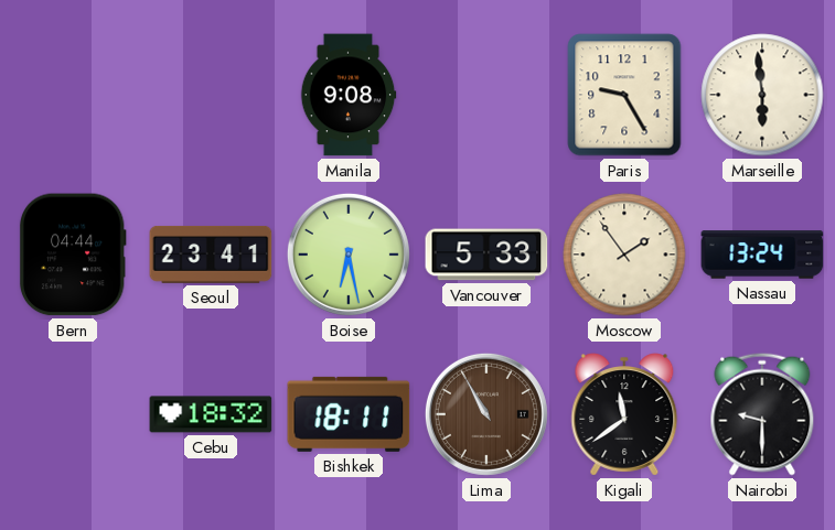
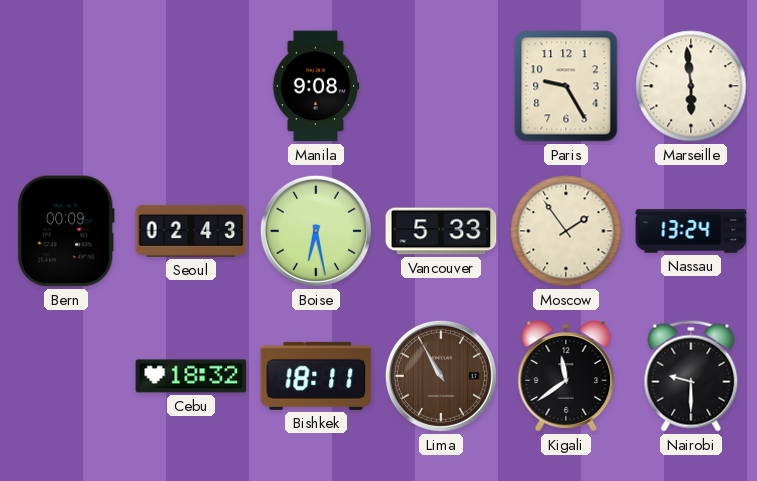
Bern: 04:44 -> 00:09 (66, 231)
Seoul: 23:41 -> 02:43 (191, 231)
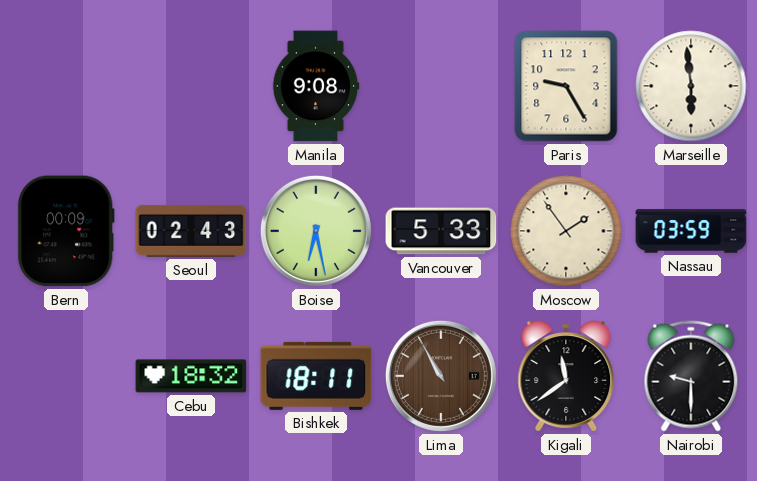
Nassau: 13:24 -> 03:59 (691, 231)
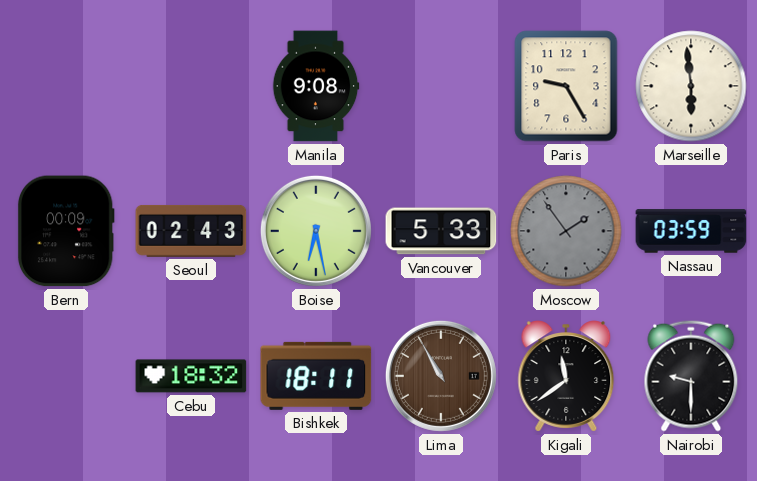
Moscow dial: cream -> grey (566, 231)
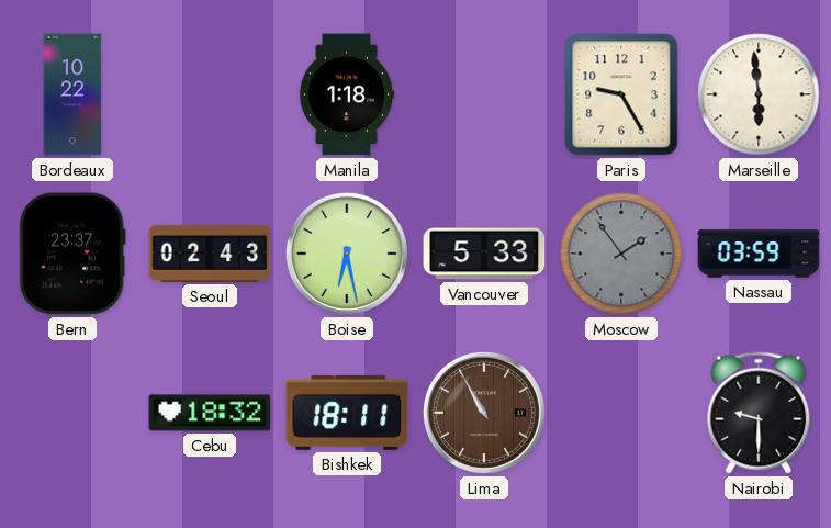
Bordeaux: none -> 10:22 (72, 94)
Manila: 9:08 -> 1:18 (347, 94)
Bern: 00:09 -> 23:37 (72, 254)
Kigali: 11:39 -> none (566, 376)
